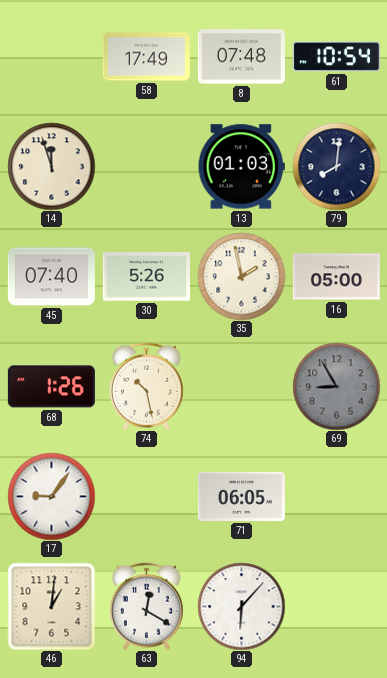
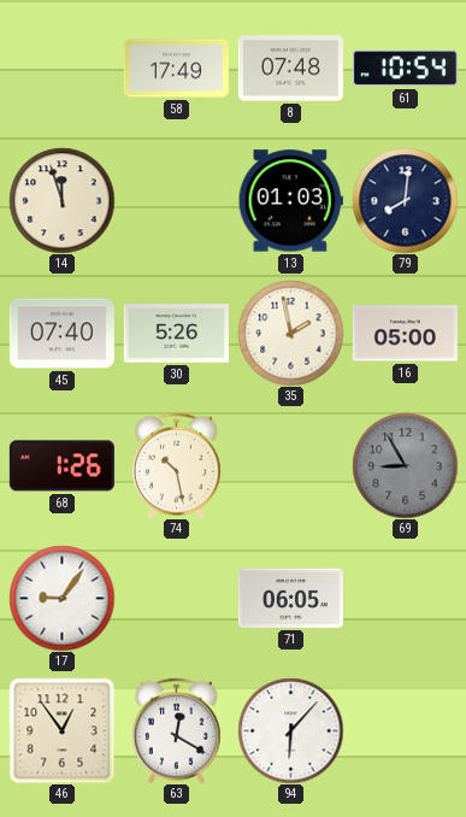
46: 1:01 -> 12:54 (61, 730)
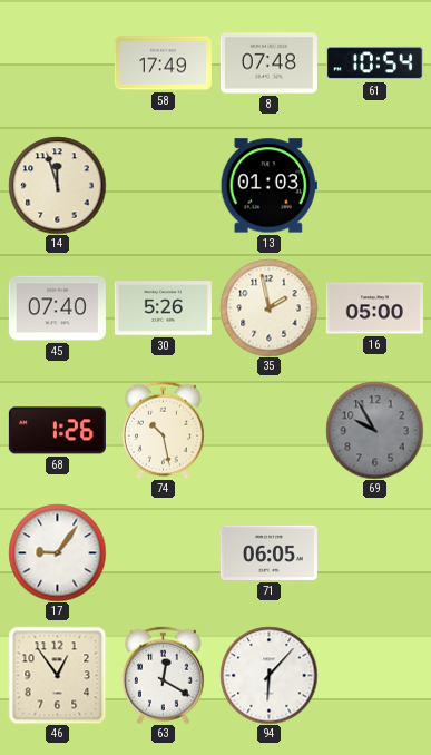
79: 8:01 -> none (405, 200)
69: 8:55 -> 9:55 (374, 430)
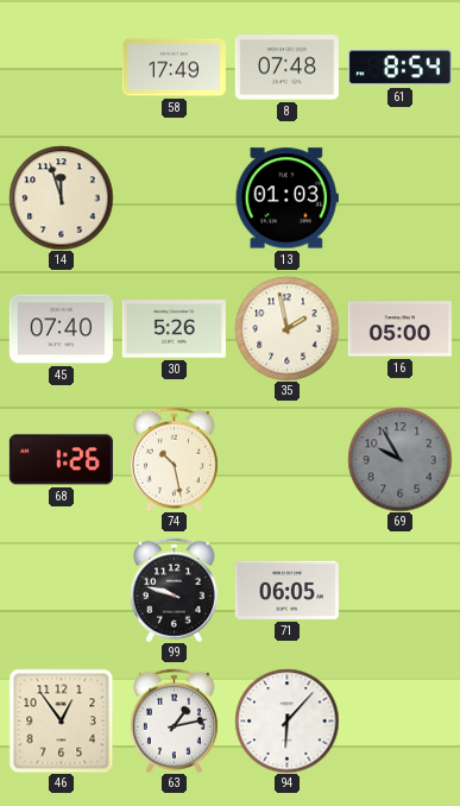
61: 10:54 -> 8:54 (399, 68)
17: 9:06 -> none (57, 552)
99: none -> 9:48 (174, 590)
63: 12:20 -> 1:13 (174, 720)
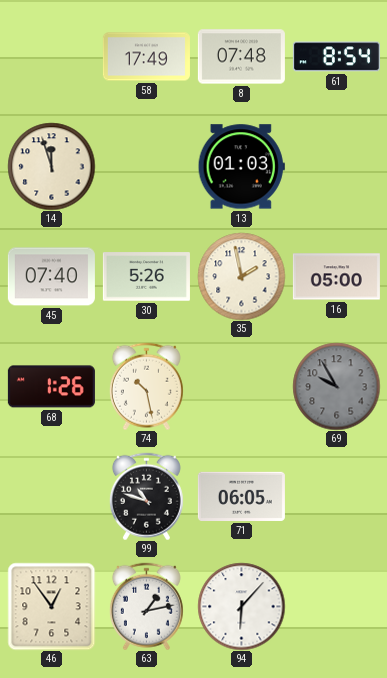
99: 9:48 -> 10:48 (146, 496)
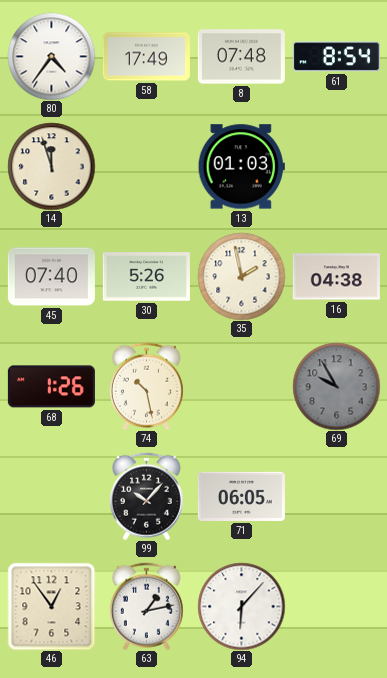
80: none -> 4:36 (51, 56)
16: 05:00 -> 04:38 (336, 277)
99: 10:48 -> 10:07 (146, 496)
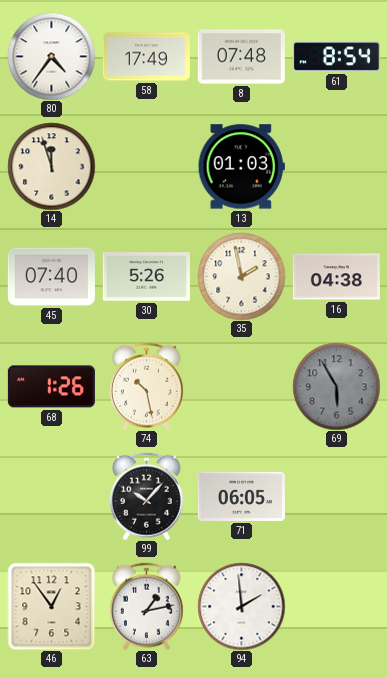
69: 9:55 -> 5:55 (336, 386)
94: 6:07 -> 1:59 (241, 606)
